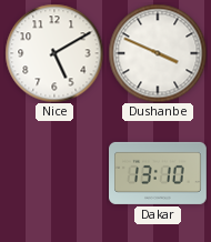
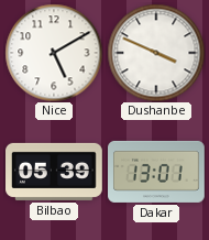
Bilbao: none -> 05:39 (55, 172)
Dakar: 13:10 -> 13:01 (157, 172)
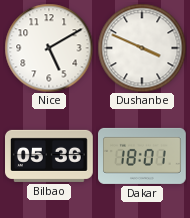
Bilbao: 05:39 -> 05:36 (50, 156)
Dakar: 13:01 -> 18:01 (143, 156)
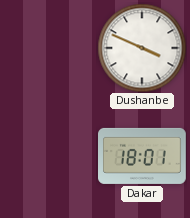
Nice: 5:10 -> none (49, 48)
Bilbao: 05:36 -> none (50, 156)
